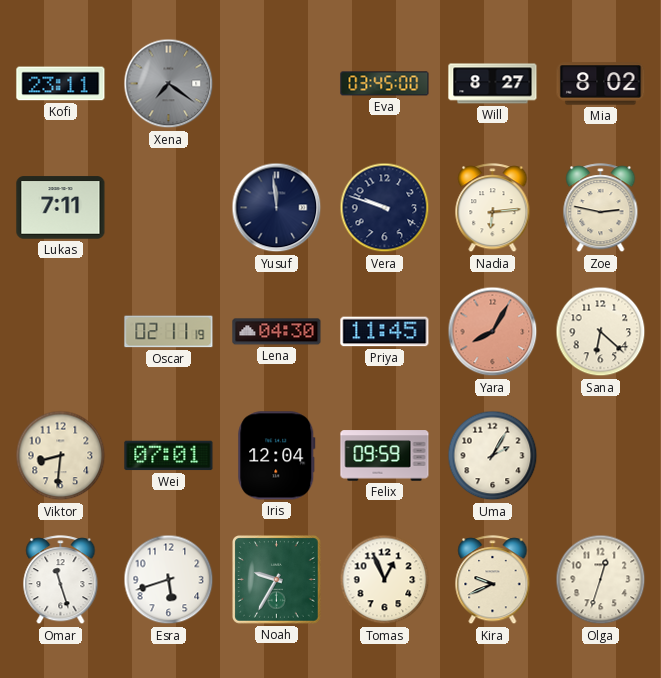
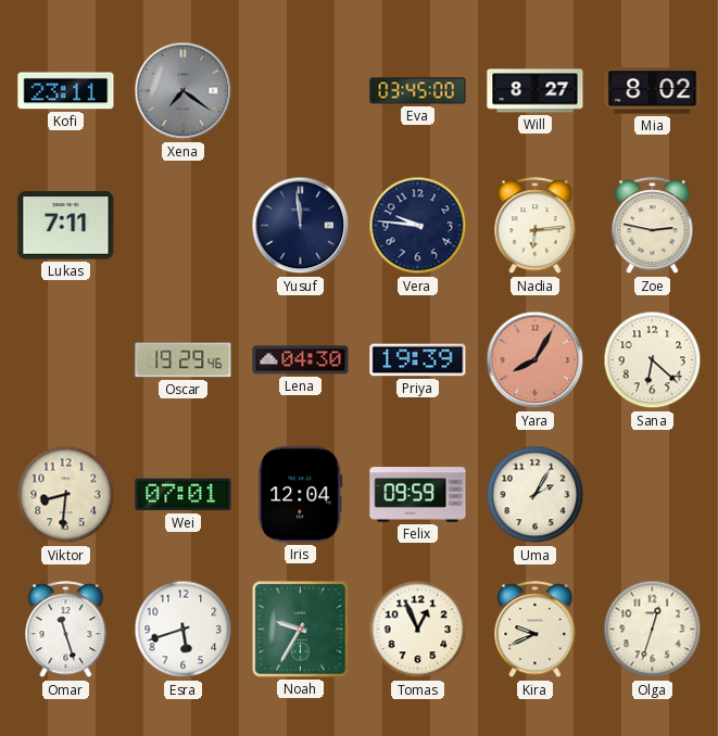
Vera: 9:48 -> 9:46 (418, 226)
Oscar: 02:11 -> 19:29 (184, 360)
Priya: 11:45 -> 19:39 (418, 360)
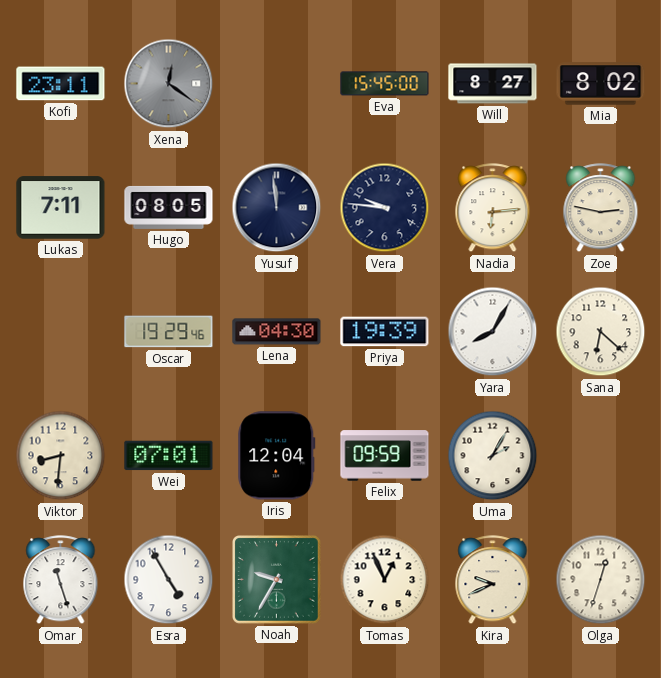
Xena: 7:21 -> 12:21 (169, 84)
Eva: 03:45 -> 15:45 (385, 84)
Hugo: none -> 08:05 (169, 207)
Yara dial: salmon -> white (493, 332)
Esra: 5:42 -> 4:55 (169, 580)
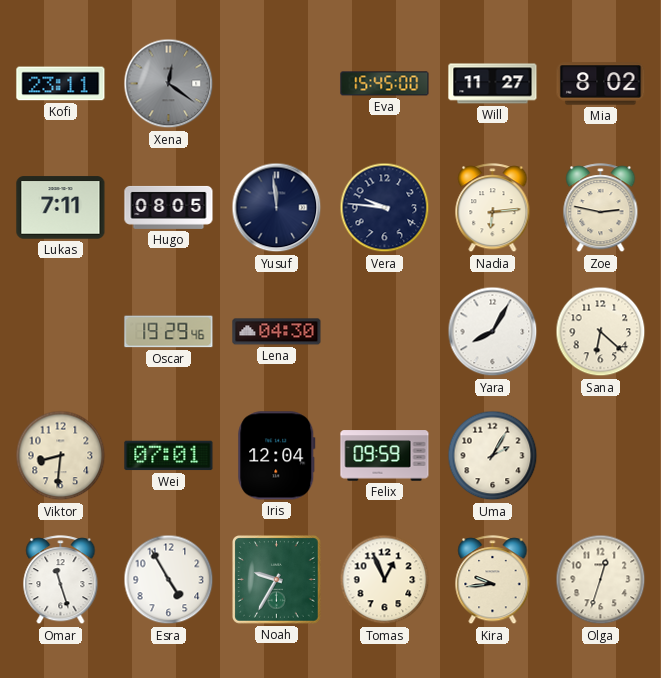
Will: 8:27 -> 11:27 (493, 84)
Priya: 19:39 -> none (385, 332)
Kira: 9:41 -> 9:44 (493, 580)
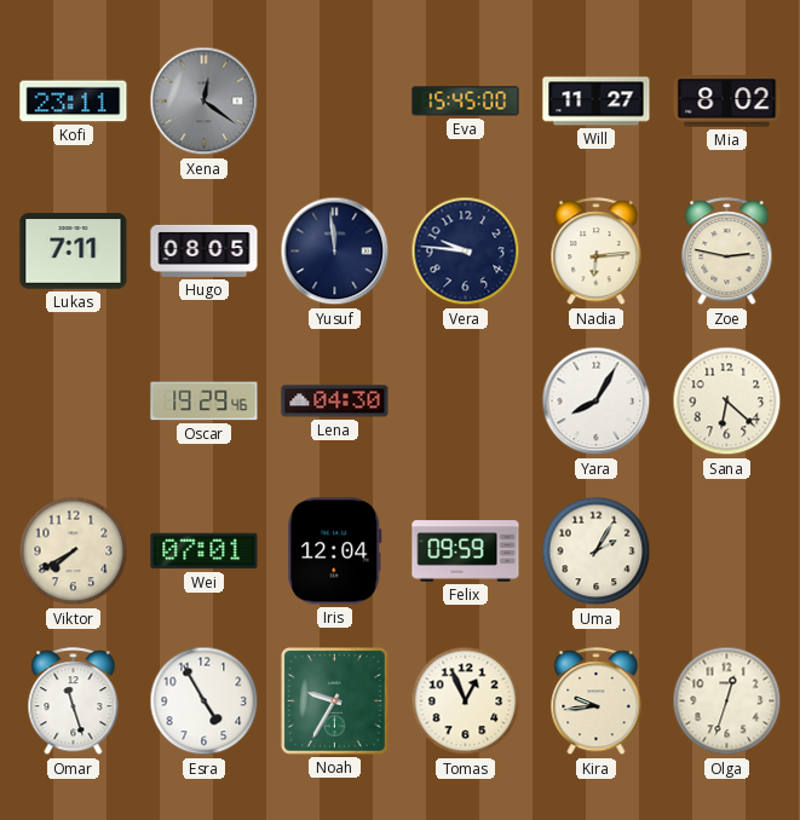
Viktor: 8:31 -> 7:40 (74, 552)
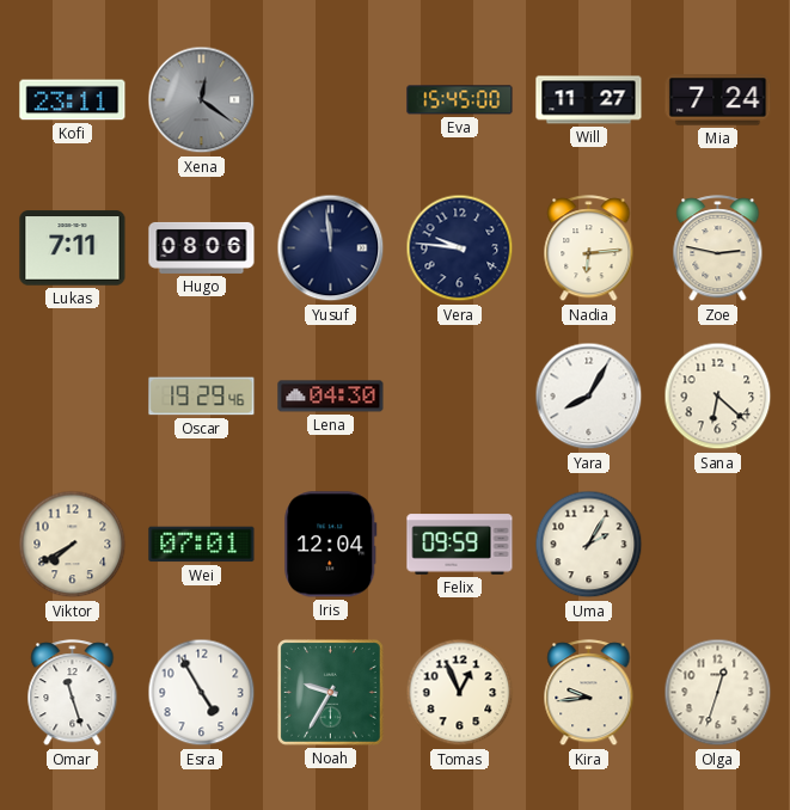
Mia: 8:02 -> 7:24 (718, 100)
Hugo: 08:05 -> 08:06 (202, 247)
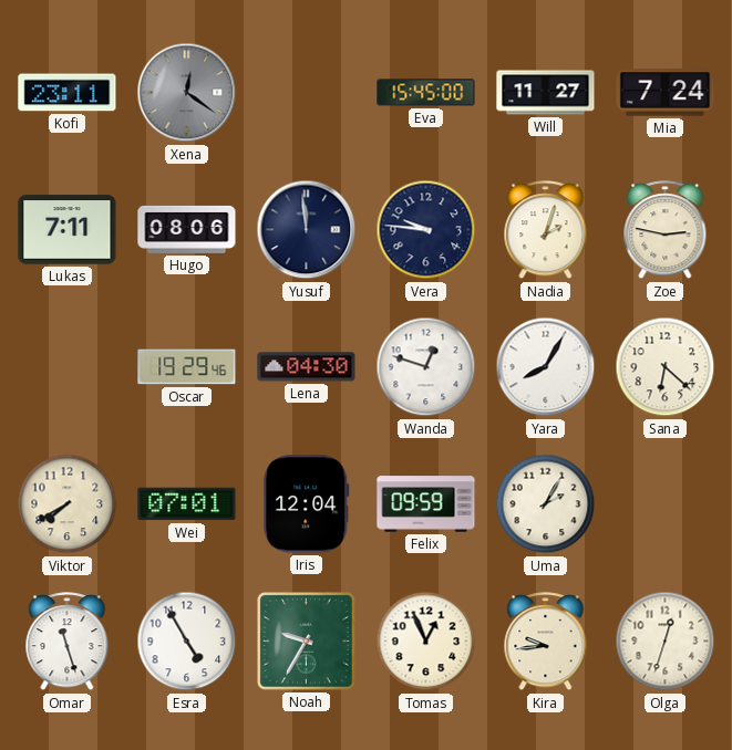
Nadia: 6:14 -> 2:03 (546, 230)
Wanda: none -> 12:48 (426, 367)
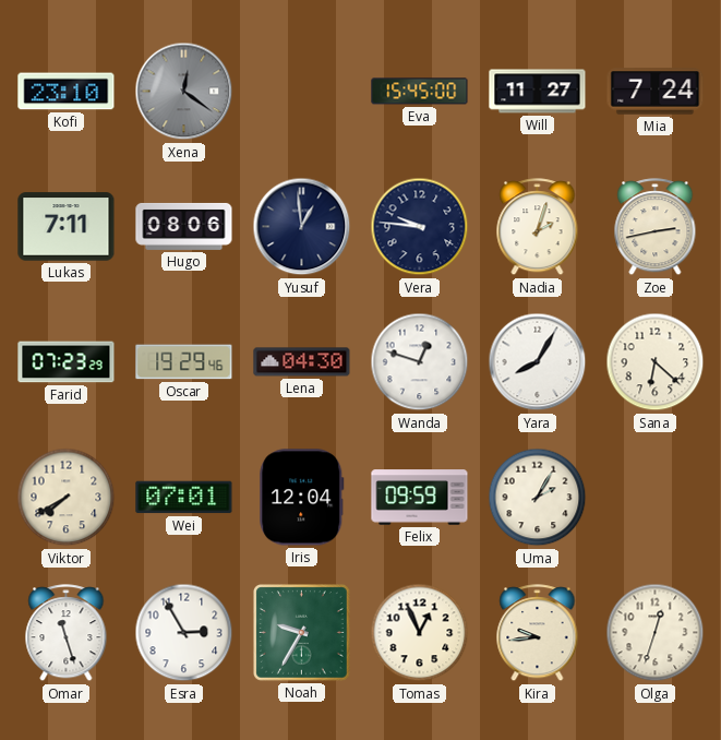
Kofi: 23:11 -> 23:10 (67, 92)
Yusuf: 11:59 -> 12:59 (302, 227)
Zoe: 2:47 -> 2:43 (656, 227)
Farid: none -> 07:23 (67, 362)
Esra: 4:55 -> 2:55 (184, 633)
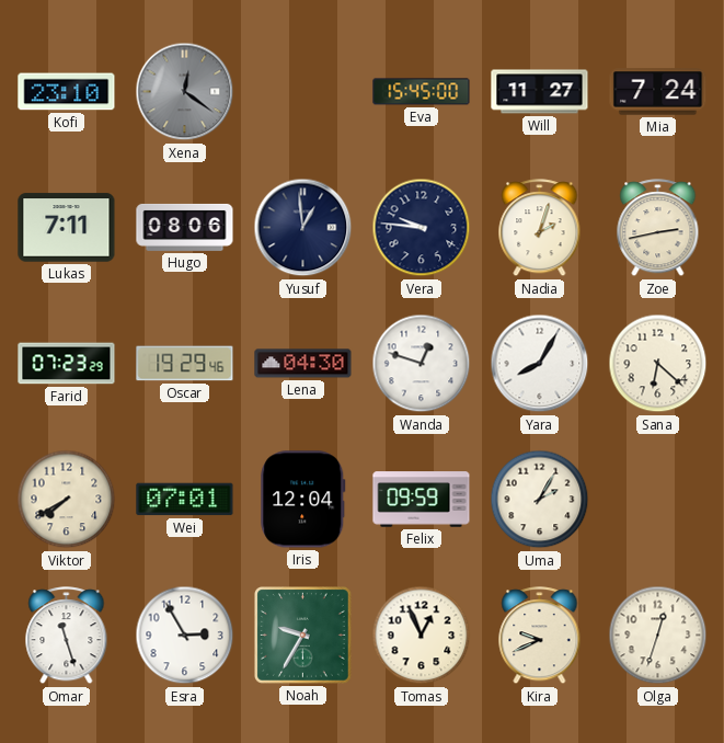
Kira: 9:44 -> 9:41 (540, 636)
